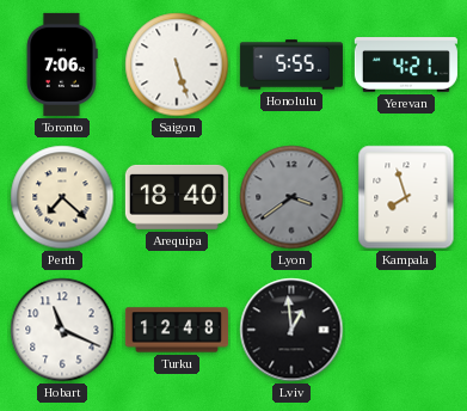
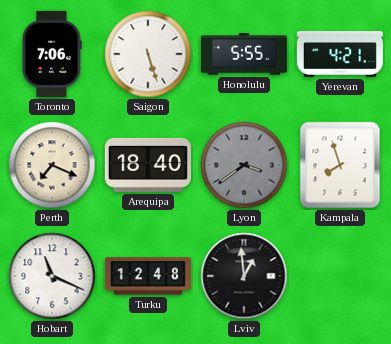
Perth: 7:22 -> 7:19 (52, 165)
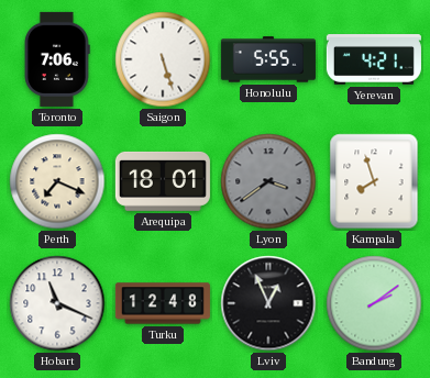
Arequipa: 18:40 -> 18:01 (163, 181)
Lviv: 12:59 -> 12:56 (268, 303)
Bandung: none -> 2:09 (374, 303)
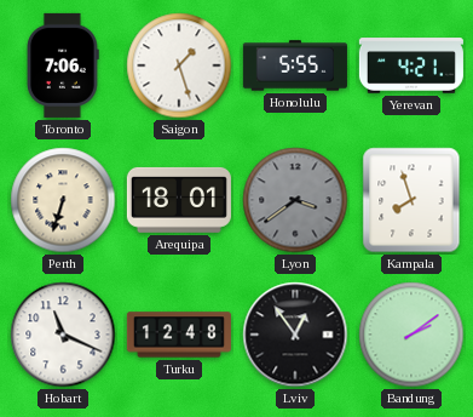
Saigon: 5:27 -> 1:27 (179, 65)
Perth: 7:19 -> 6:33 (63, 200)
Lviv: 12:56 -> 12:54 (295, 335)
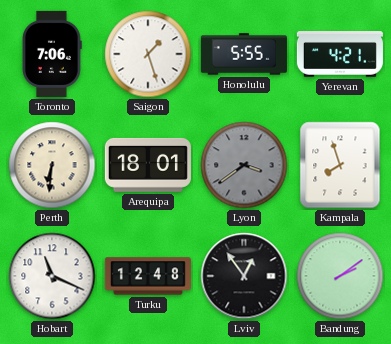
Perth: 6:33 -> 6:31 (52, 165)
